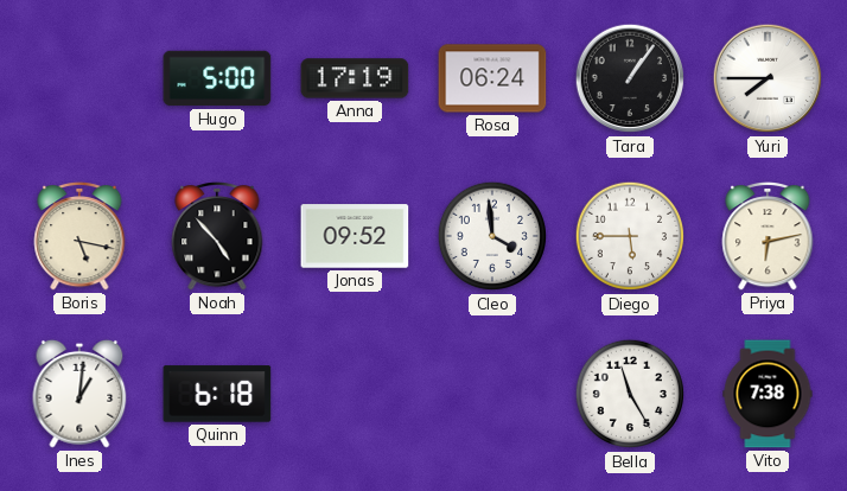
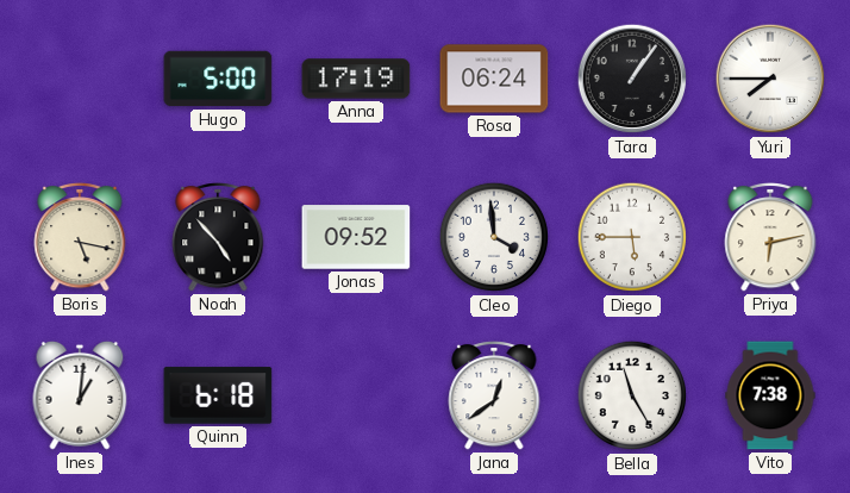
Jana: none -> 12:39 (494, 395)
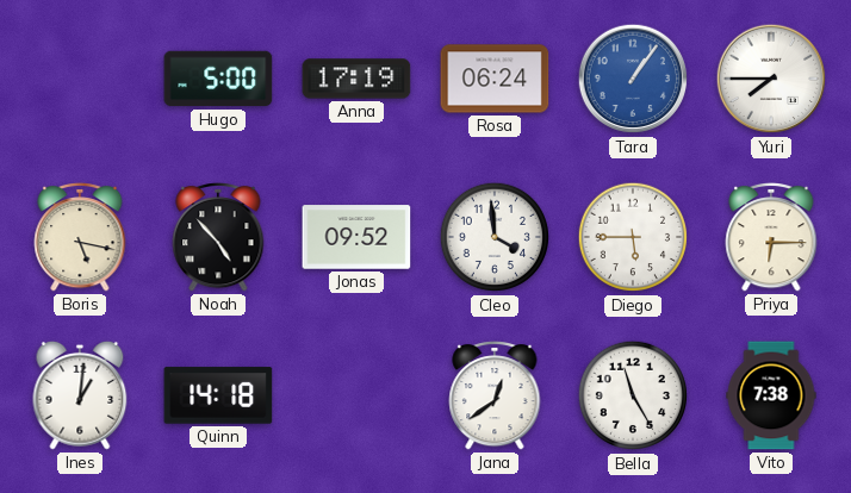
Tara dial: black -> blue (633, 79)
Priya: 6:13 -> 6:15 (771, 237)
Quinn: 6:18 -> 14:18 (218, 395)
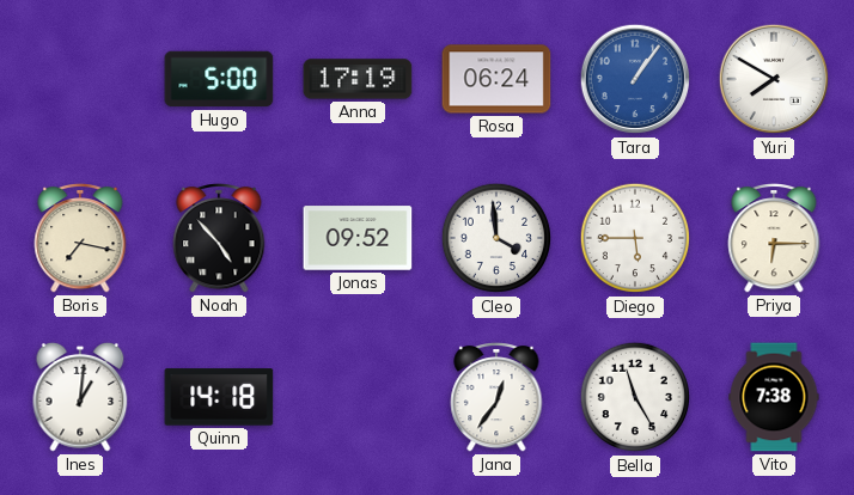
Yuri: 7:45 -> 7:50 (774, 79)
Boris: 5:17 -> 7:17 (80, 238)
Jana: 12:39 -> 12:36 (496, 397)
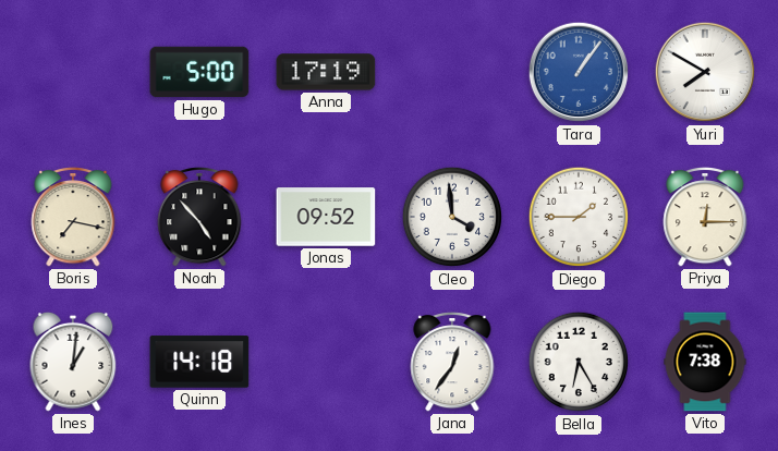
Rosa: 06:24 -> none (496, 79)
Diego: 5:45 -> 1:45 (579, 217)
Priya: 6:15 -> 12:15 (705, 217)
Bella: 11:25 -> 6:25 (579, 362)
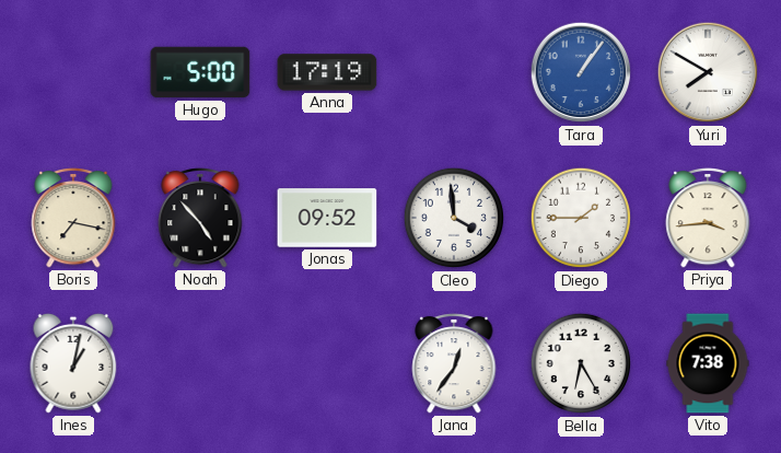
Priya: 12:15 -> 3:44 (708, 218)
Ines: 1:01 -> 1:02 (73, 363)
Quinn: 14:18 -> none (199, 362)
